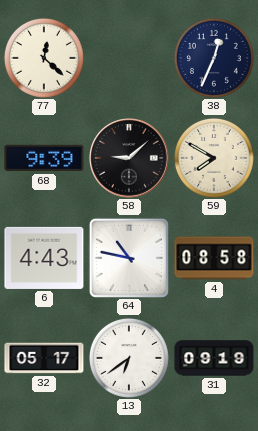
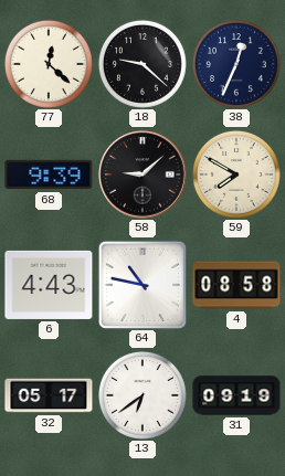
18: none -> 9:22 (142, 64)
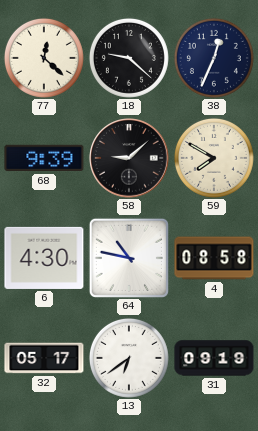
6: 4:43 -> 4:30 (44, 258)
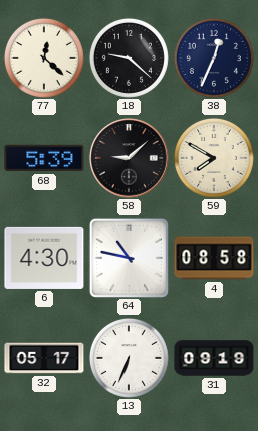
68: 9:39 -> 5:39 (44, 158)
13: 6:39 -> 6:34 (129, 358)
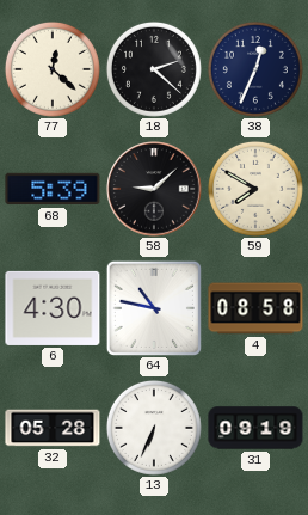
18: 9:22 -> 2:22 (154, 69)
32: 05:17 -> 05:28 (53, 428)
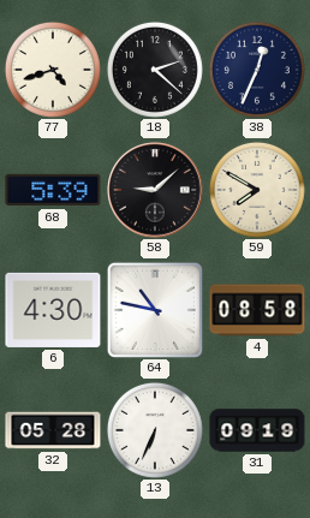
77: 12:22 -> 4:42 (53, 70)
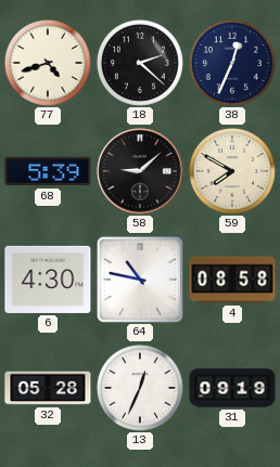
13: 6:34 -> 12:34 (140, 388)
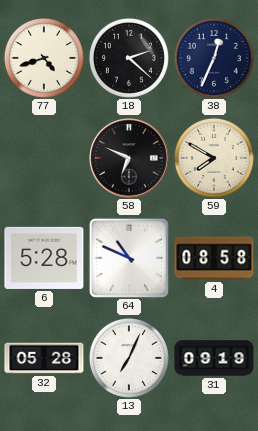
68: 5:39 -> none (48, 171)
58: 9:08 -> 6:49 (129, 158)
6: 4:30 -> 5:28 (44, 258)
64: 10:47 -> 10:49 (129, 258)
13: 12:34 -> 7:04 (129, 358)
